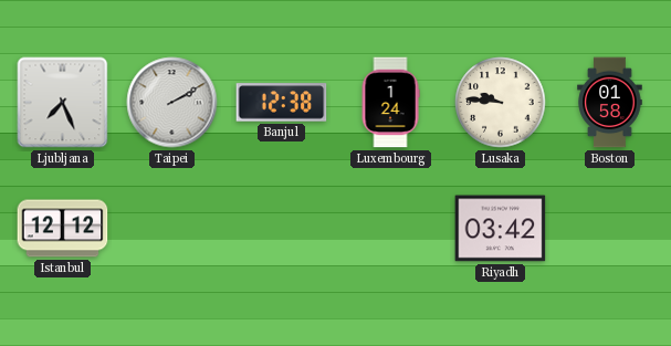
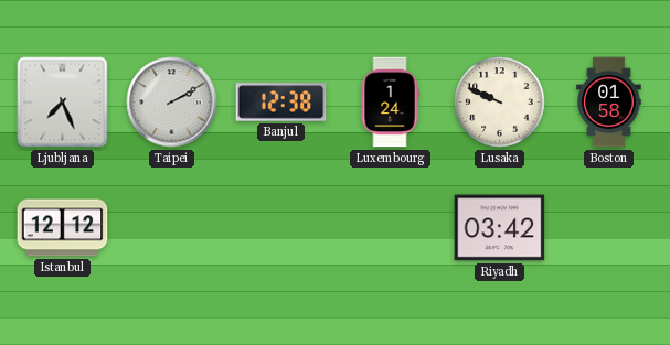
Lusaka: 9:46 -> 9:49 (500, 103)
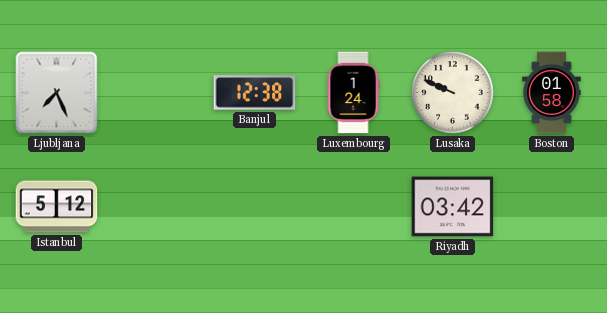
Taipei: 2:10 -> none (172, 103)
Istanbul: 12:12 -> 5:12 (57, 207)
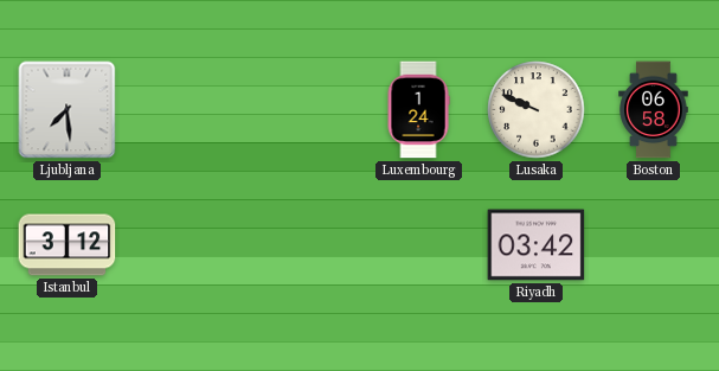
Ljubljana: 7:26 -> 7:29 (68, 110)
Banjul: 12:38 -> none (255, 93)
Boston: 01:58 -> 06:58 (654, 110)
Istanbul: 5:12 -> 3:12 (68, 245)
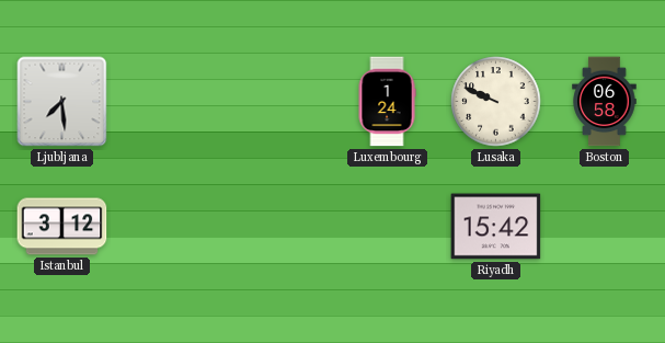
Riyadh: 03:42 -> 15:42 (496, 227)
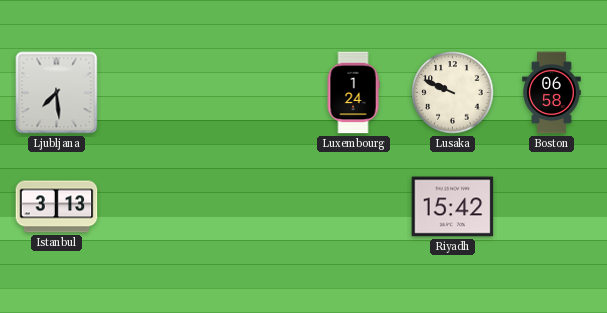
Istanbul: 3:12 -> 3:13 (57, 207)
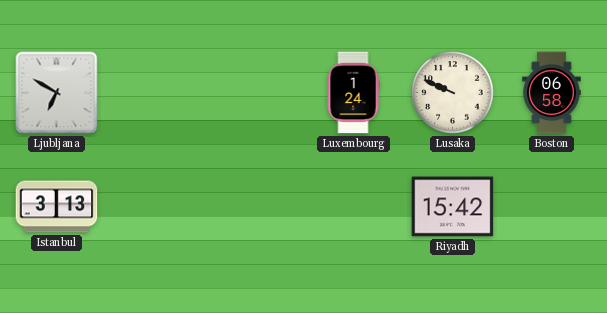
Ljubljana: 7:29 -> 6:50 (57, 93)
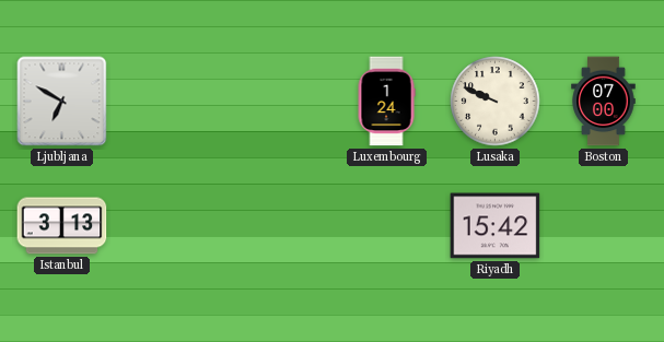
Boston: 06:58 -> 07:00 (604, 102)
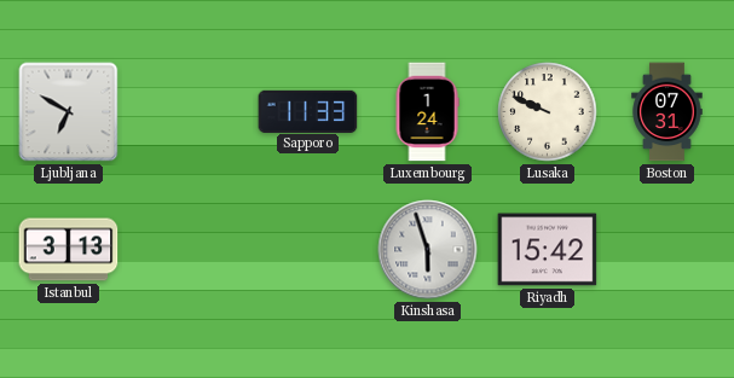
Sapporo: none -> 11:33 (308, 111)
Boston: 07:00 -> 07:31 (667, 112)
Kinshasa: none -> 5:57 (428, 250)
